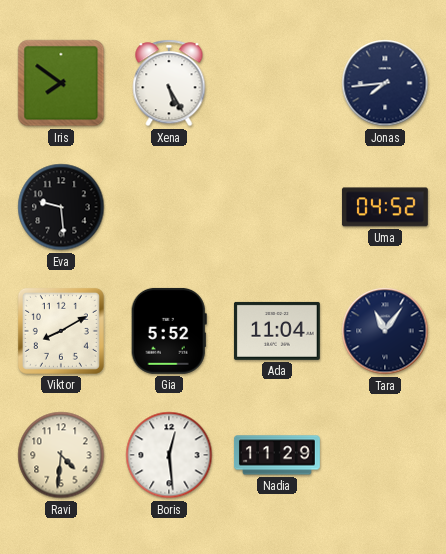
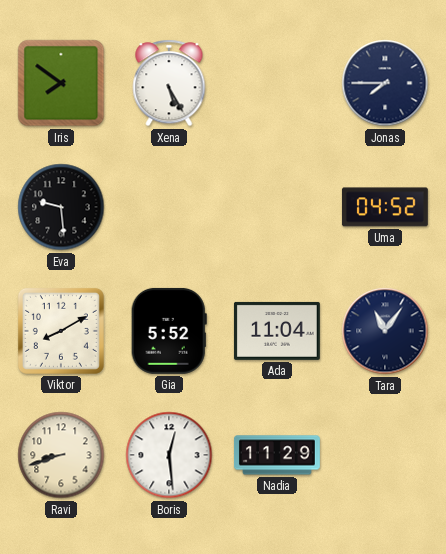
Jonas: 7:44 -> 7:45 (385, 83)
Ravi: 4:31 -> 8:42 (61, 455)
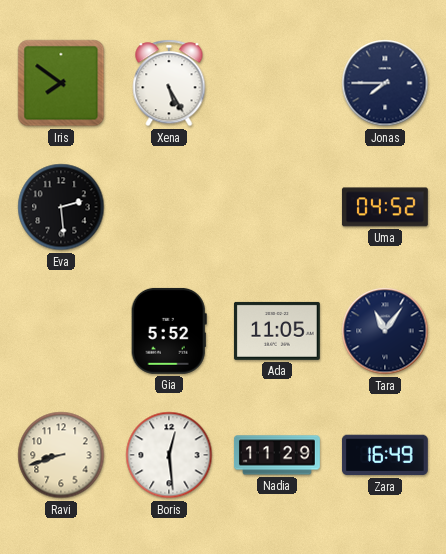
Eva: 9:29 -> 2:29 (61, 207)
Viktor: 8:10 -> none (61, 331)
Ada: 11:04 -> 11:05 (277, 331)
Zara: none -> 16:49 (385, 455)
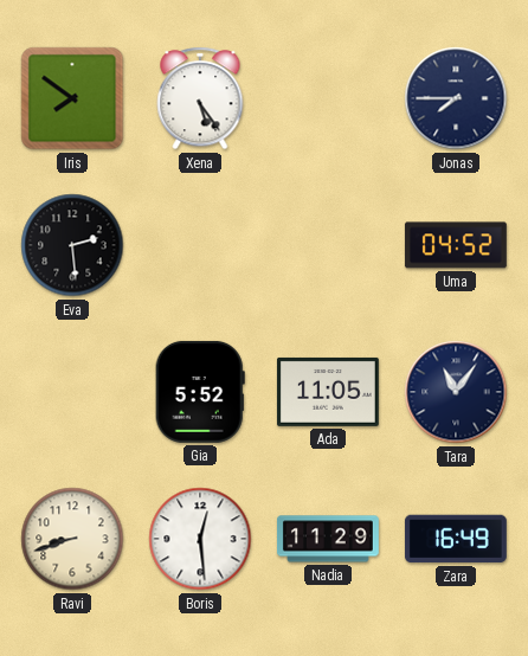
Xena: 5:25 -> 5:24 (200, 98)
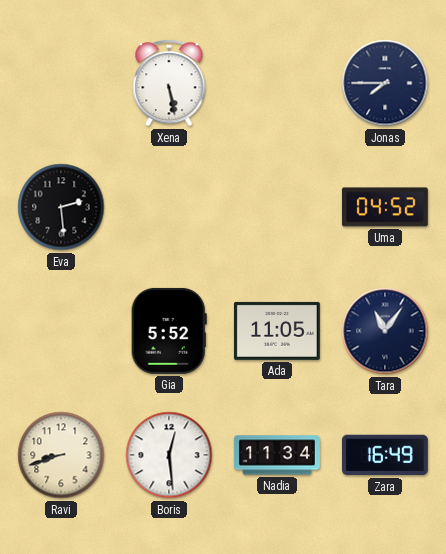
Iris: 7:51 -> none (72, 98)
Xena: 5:24 -> 5:28 (169, 83)
Nadia: 11:29 -> 11:34 (277, 455)
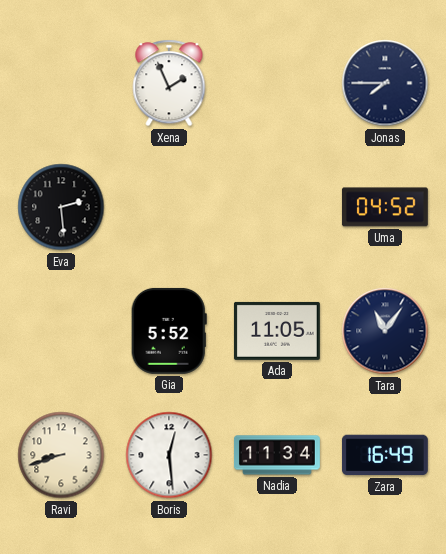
Xena: 5:28 -> 1:56 (169, 83)
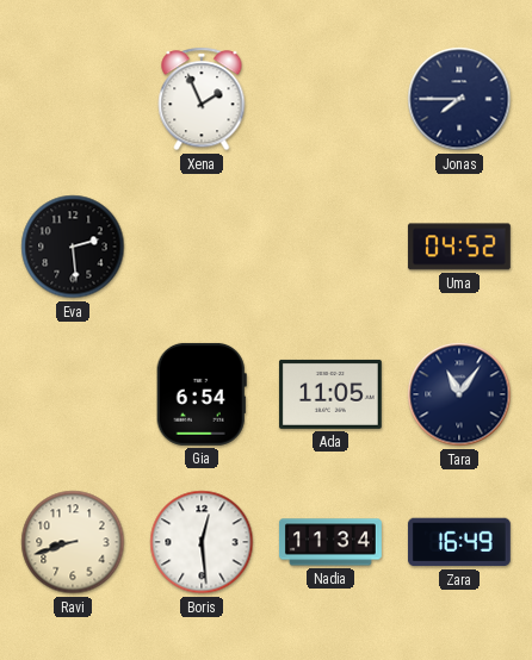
Gia: 5:52 -> 6:54 (202, 394)
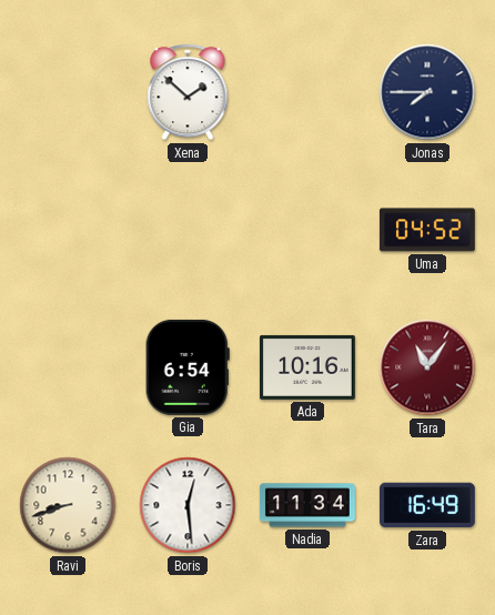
Xena: 1:56 -> 1:52 (188, 92)
Eva: 2:29 -> none (73, 247)
Ada: 11:05 -> 10:16 (307, 367)
Tara dial: navy -> burgundy (427, 367)
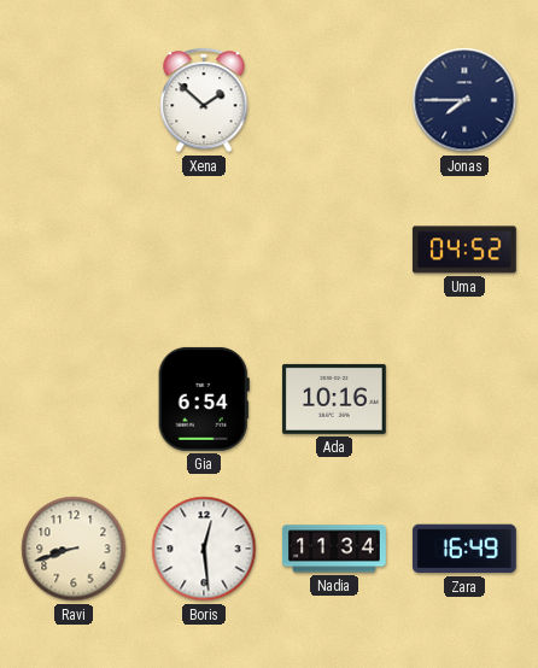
Tara: 11:06 -> none (427, 367)
